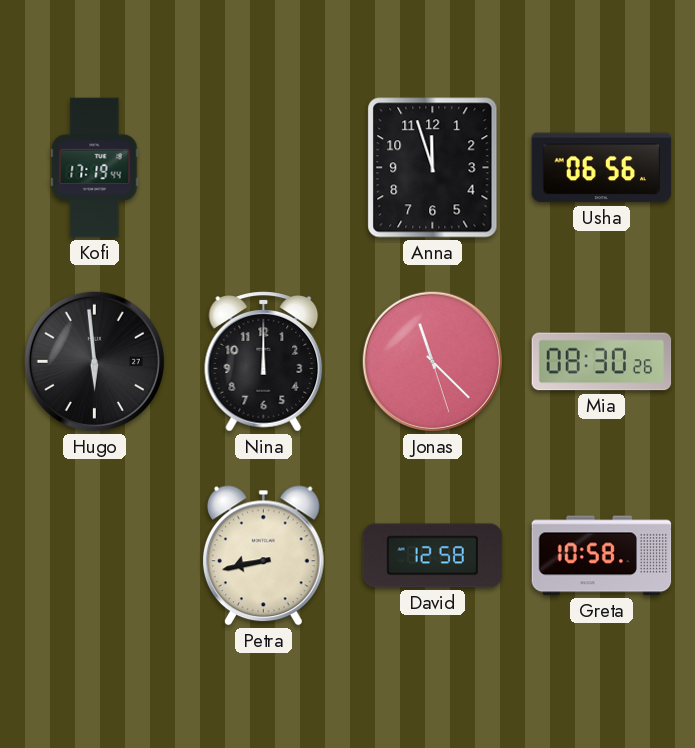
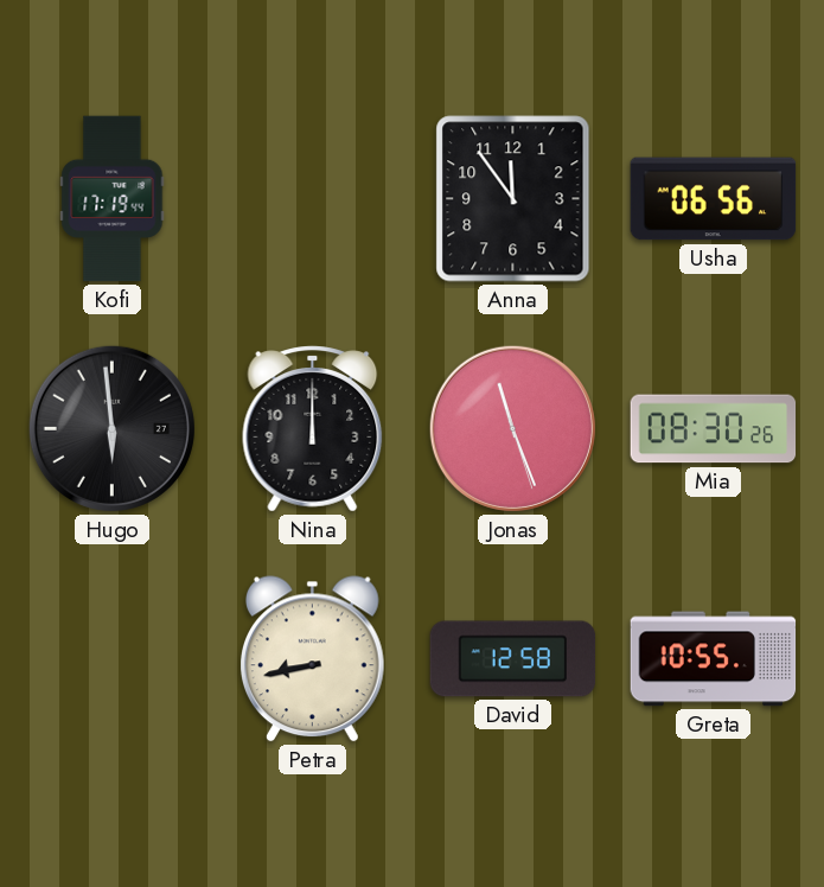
Anna: 11:57 -> 11:54 (513, 199)
Jonas: 11:22 -> 11:26 (512, 428)
Greta: 10:58 -> 10:55 (714, 659)
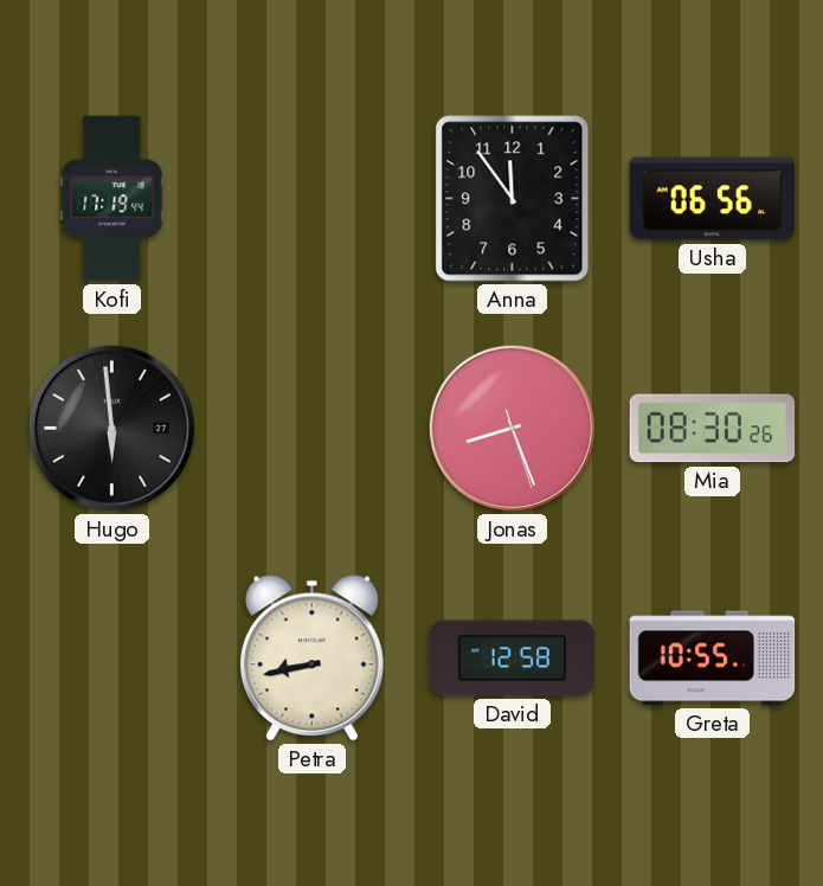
Nina: 12:00 -> none (313, 429)
Jonas: 11:26 -> 8:26 (512, 428)
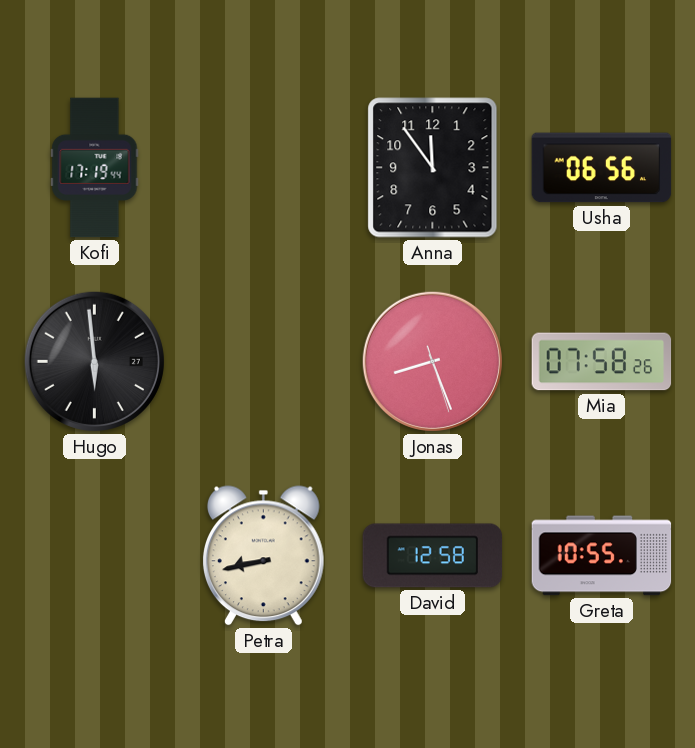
Mia: 08:30 -> 07:58 (602, 362)
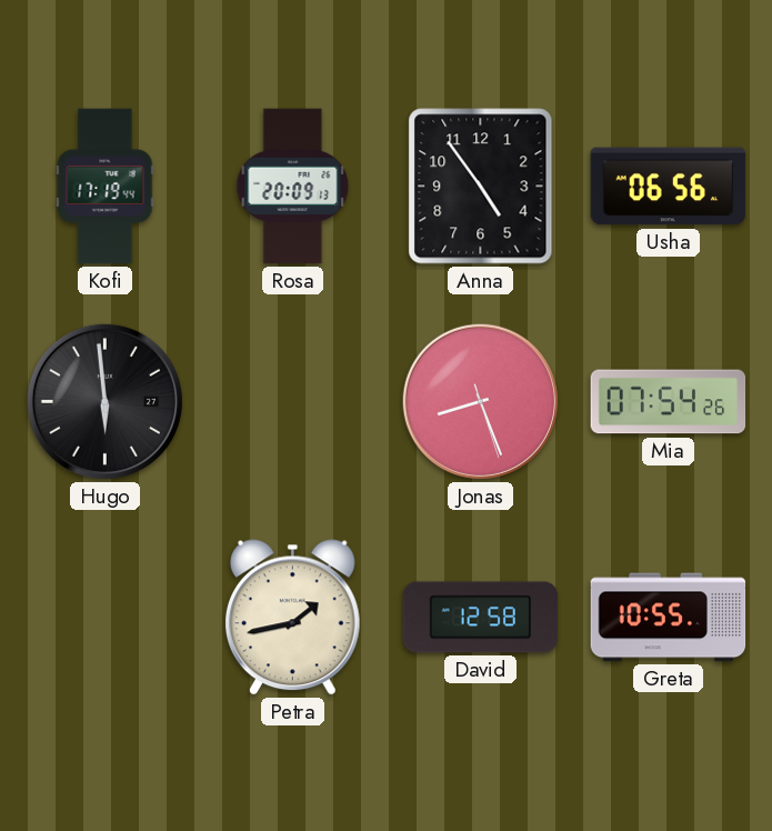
Rosa: none -> 20:09 (293, 187)
Anna: 11:54 -> 4:54 (481, 187)
Mia: 07:58 -> 07:54 (669, 402)
Petra: 8:43 -> 1:43 (292, 618)
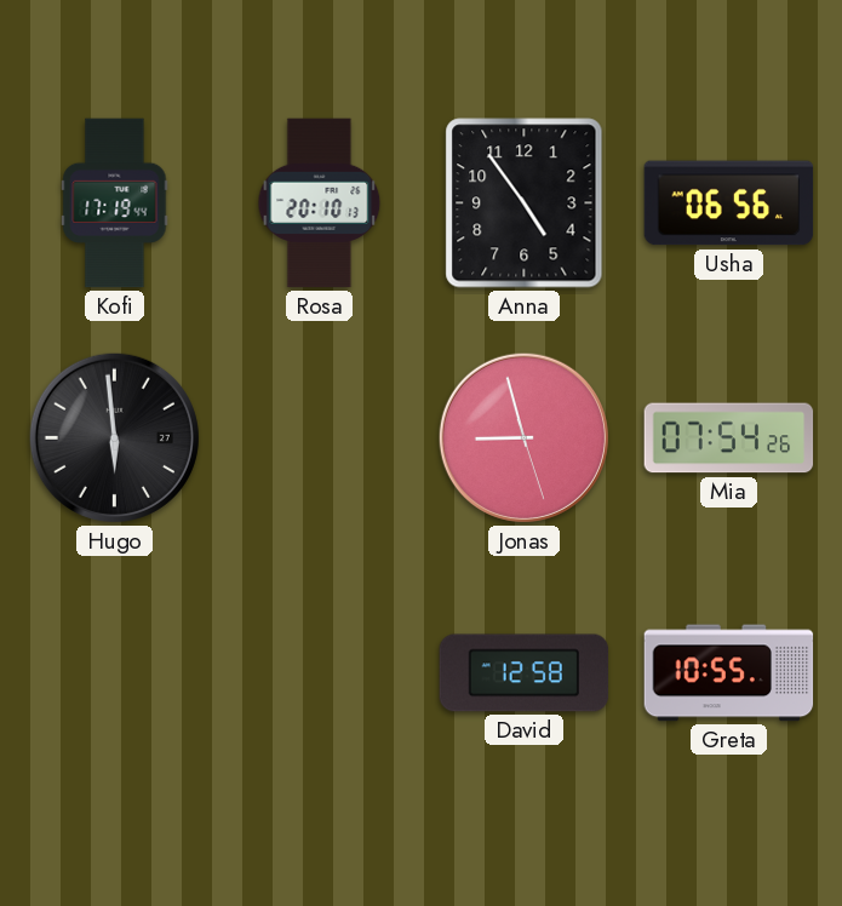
Rosa: 20:09 -> 20:10 (320, 203)
Jonas: 8:26 -> 8:57 (523, 437)
Petra: 1:43 -> none (292, 618)
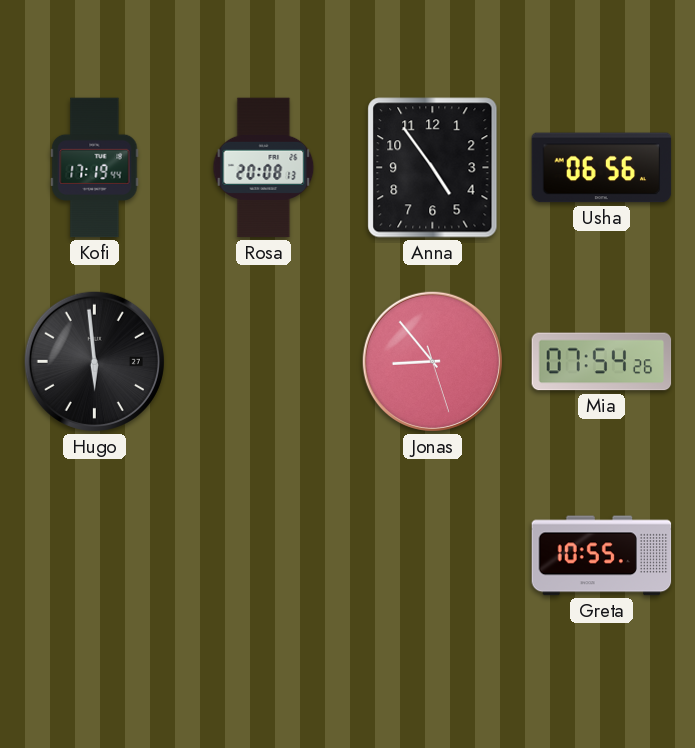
Rosa: 20:10 -> 20:08 (264, 168)
Jonas: 8:57 -> 8:53 (432, 361)
David: 12:58 -> none (525, 673)
